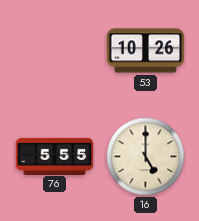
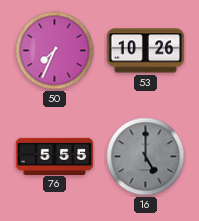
50: none -> 7:34 (55, 51)
16 dial: cream -> grey (146, 157)
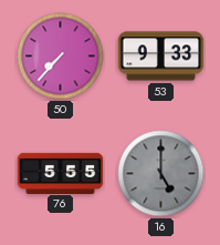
50: 7:34 -> 7:37 (61, 57)
53: 10:26 -> 9:33 (161, 57)
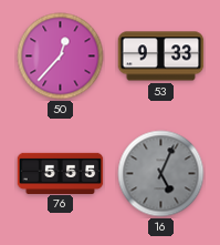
50: 7:37 -> 12:37 (61, 57)
16: 5:00 -> 5:04 (161, 174)
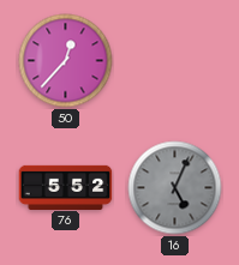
53: 9:33 -> none (161, 57)
76: 5:55 -> 5:52 (66, 187)
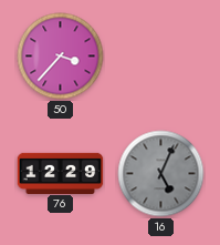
50: 12:37 -> 3:37 (61, 57)
76: 5:52 -> 12:29 (61, 173)
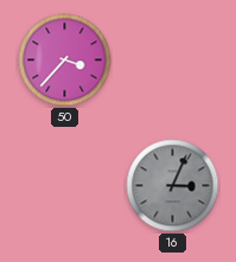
76: 12:29 -> none (61, 173)
16: 5:04 -> 3:04 (173, 186)
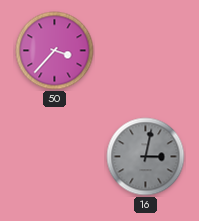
16: 3:04 -> 3:02 (146, 157)
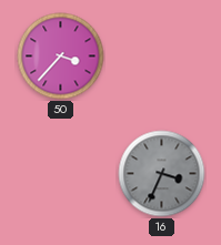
16: 3:02 -> 3:34 (162, 174)
